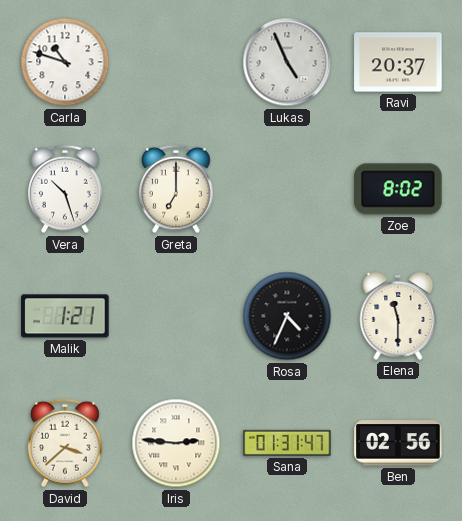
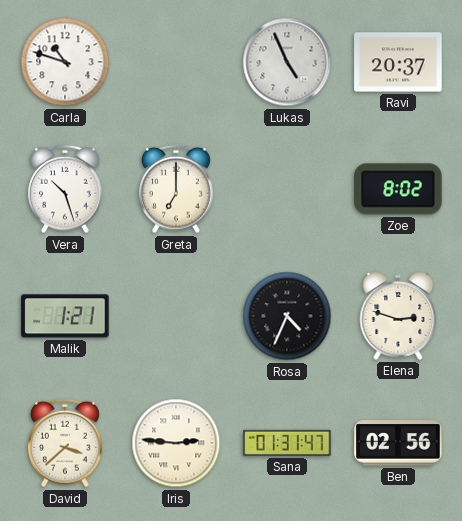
Elena: 11:30 -> 2:48 (398, 317)
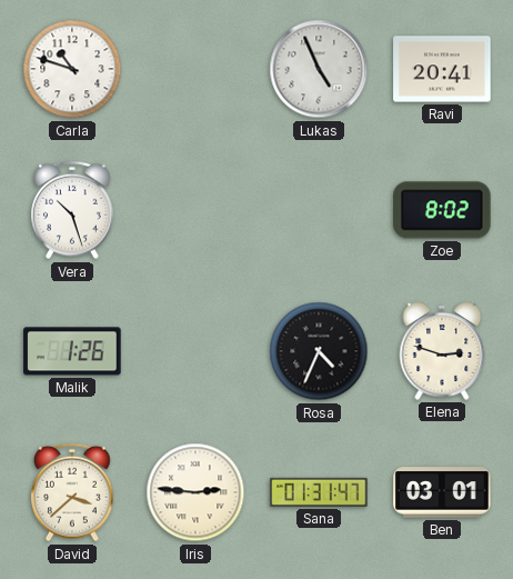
Ravi: 20:37 -> 20:41 (442, 69)
Greta: 7:00 -> none (176, 189)
Malik: 1:21 -> 1:26 (72, 351)
Ben: 02:56 -> 03:01 (442, 492)
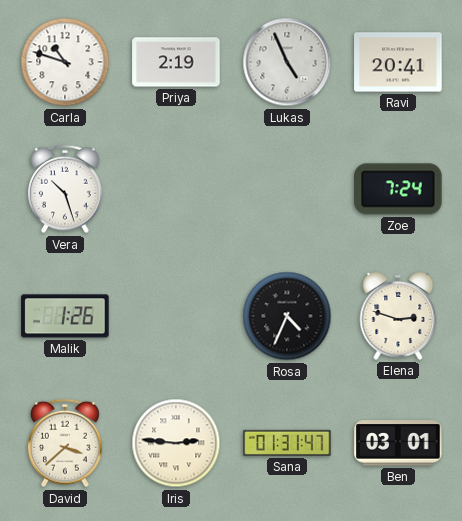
Priya: none -> 2:19 (176, 62)
Zoe: 8:02 -> 7:24 (398, 189)
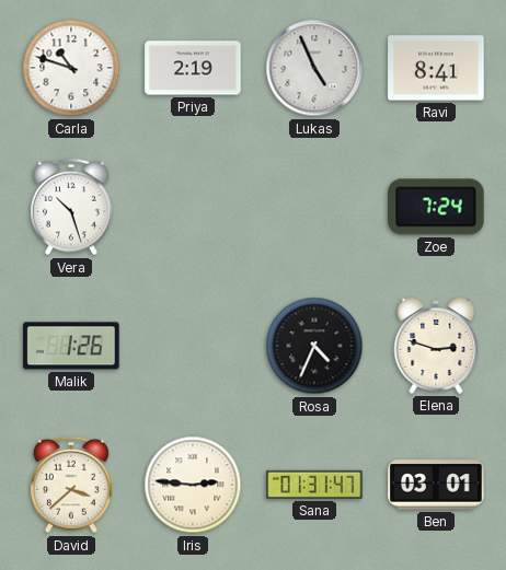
Ravi: 20:41 -> 8:41 (436, 68)
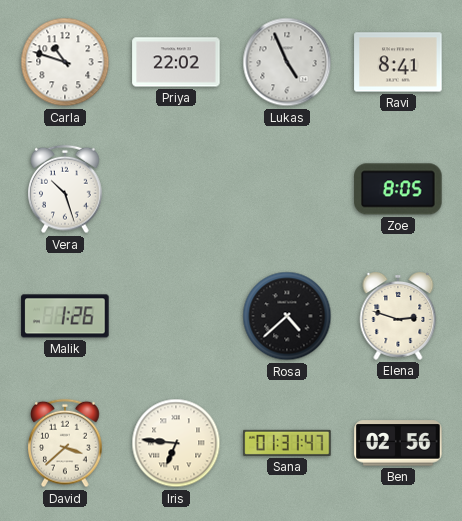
Priya: 2:19 -> 22:02 (176, 62)
Zoe: 7:24 -> 8:05 (398, 189)
Rosa: 4:34 -> 4:38 (287, 316)
Iris: 2:46 -> 6:46 (176, 443)
Ben: 03:01 -> 02:56 (398, 443)
